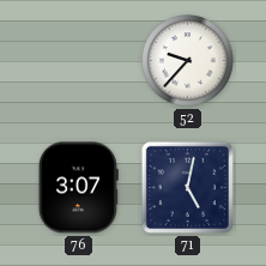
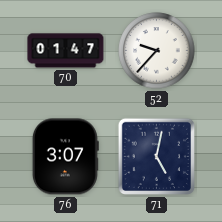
70: none -> 01:47 (66, 51)
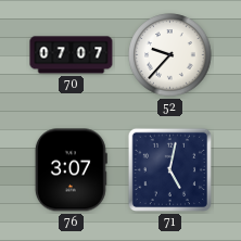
70: 01:47 -> 07:07 (72, 55)
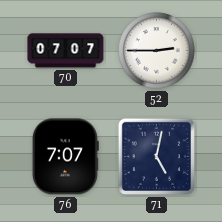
52: 9:37 -> 2:45 (157, 51)
76: 3:07 -> 7:07 (65, 157)
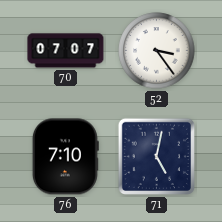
52: 2:45 -> 3:24 (157, 51)
76: 7:07 -> 7:10 (65, 157)
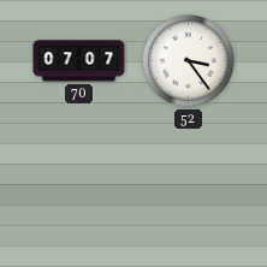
76: 7:10 -> none (65, 157)
71: 5:02 -> none (157, 157)
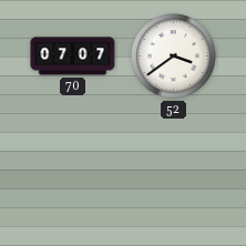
52: 3:24 -> 3:39 (174, 57)
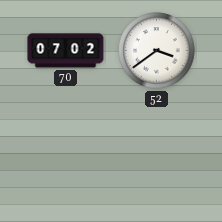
70: 07:07 -> 07:02 (66, 51)
